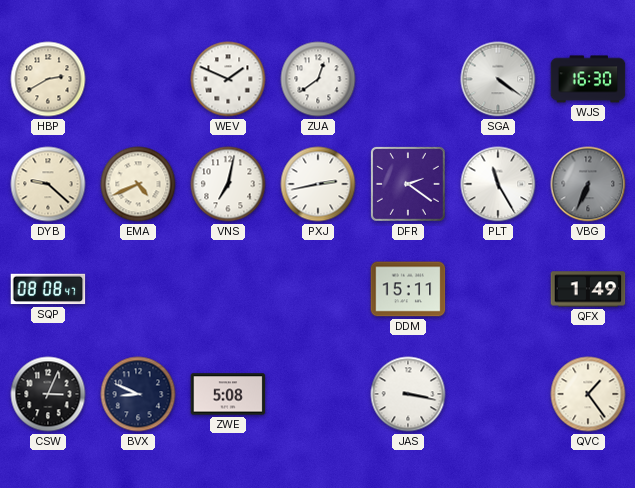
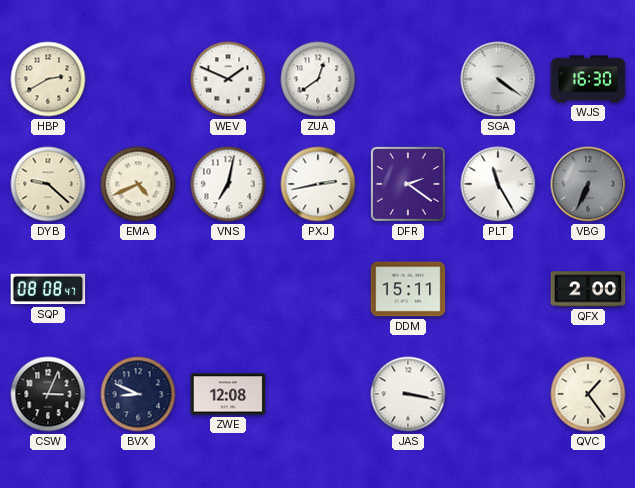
QFX: 1:49 -> 2:00 (588, 289)
ZWE: 5:08 -> 12:08 (228, 394)
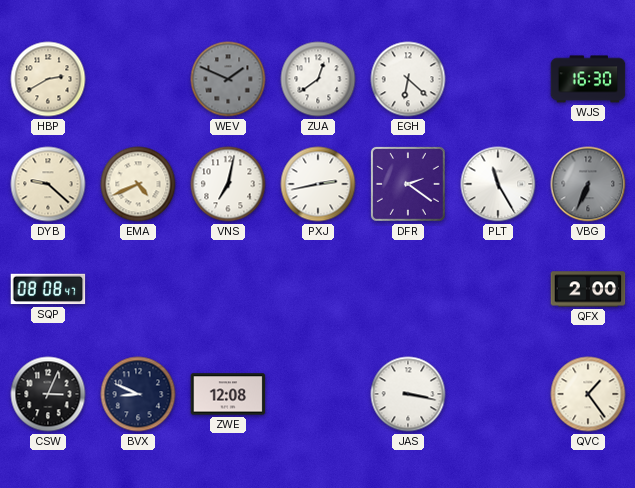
WEV dial: white -> grey (228, 79)
EGH: none -> 6:22 (408, 79)
SGA: 4:21 -> none (498, 79)
DDM: 15:11 -> none (408, 289)
